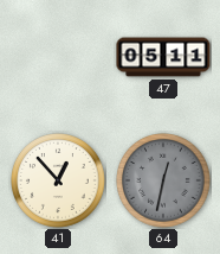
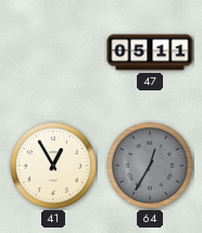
41: 12:53 -> 12:55 (54, 167)
64: 12:32 -> 12:35 (151, 167)
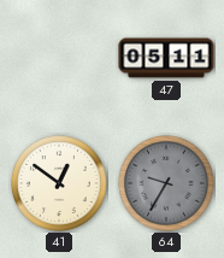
41: 12:55 -> 12:51 (60, 184)
64: 12:35 -> 9:35 (167, 184)
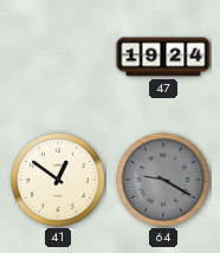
47: 05:11 -> 19:24 (163, 57)
64: 9:35 -> 9:20 (164, 181)
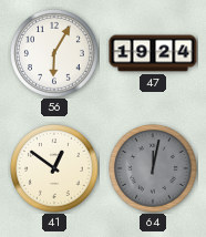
56: none -> 6:05 (55, 54)
64: 9:20 -> 12:02 (154, 169)
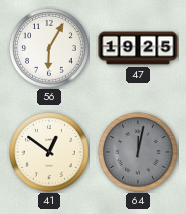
47: 19:24 -> 19:25 (138, 48)
